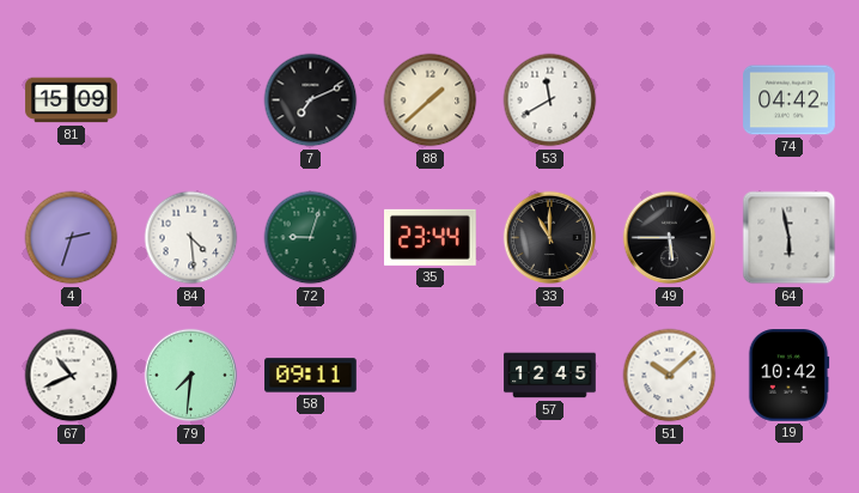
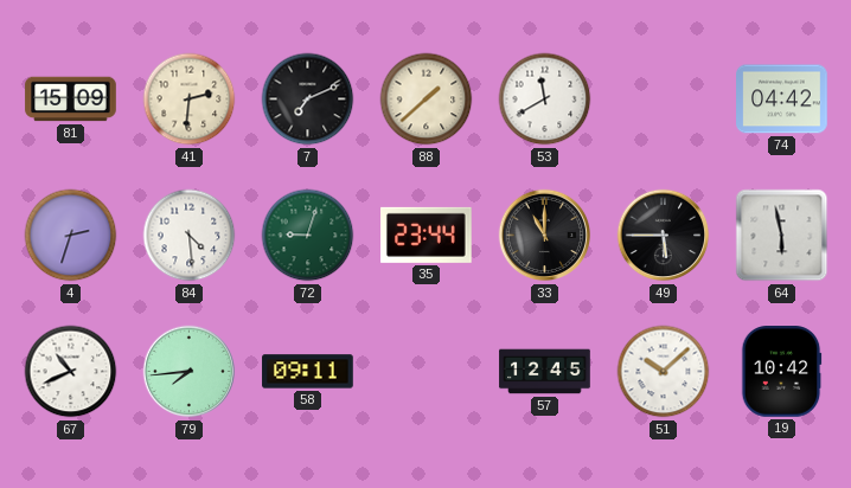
41: none -> 2:31 (190, 99)
79: 7:31 -> 7:44 (190, 372)
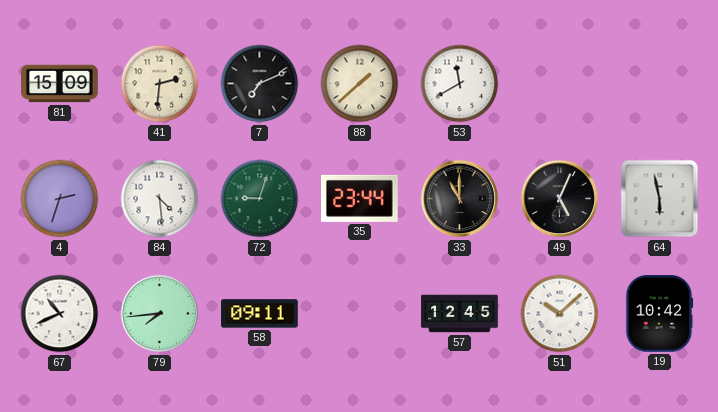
74: 04:42 -> none (782, 99)
49: 5:45 -> 5:04 (560, 199)
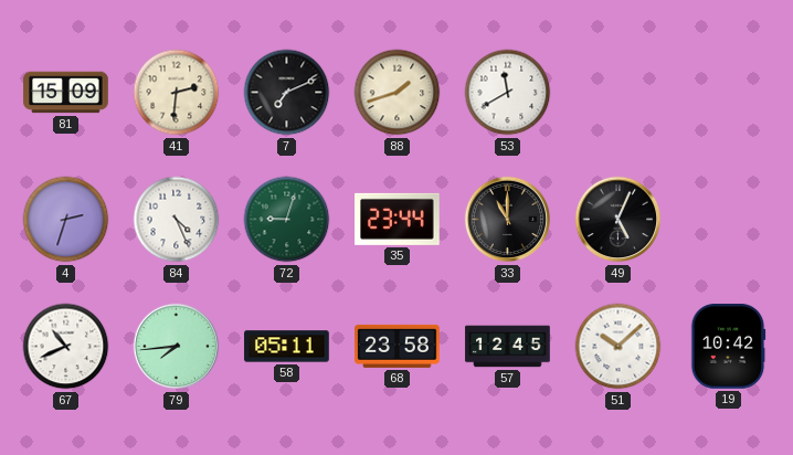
88: 1:38 -> 1:42 (398, 93)
84: 4:29 -> 4:26 (177, 220)
64: 5:58 -> none (660, 199)
58: 09:11 -> 05:11 (287, 347)
68: none -> 23:58 (398, 346)
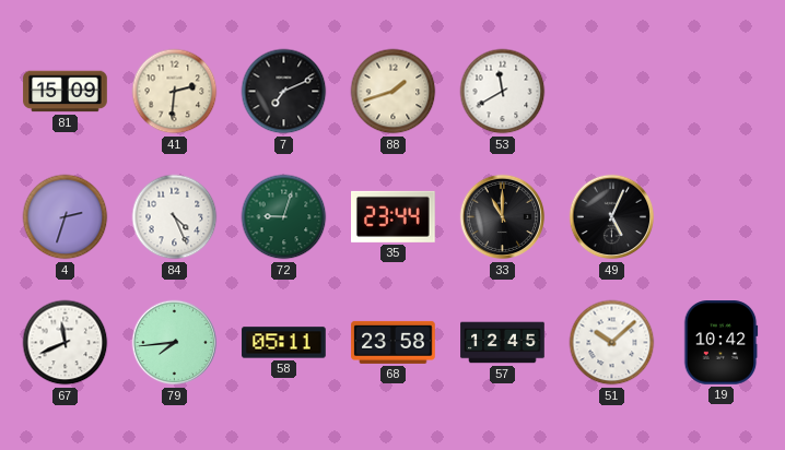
67: 10:41 -> 11:41 (66, 343)
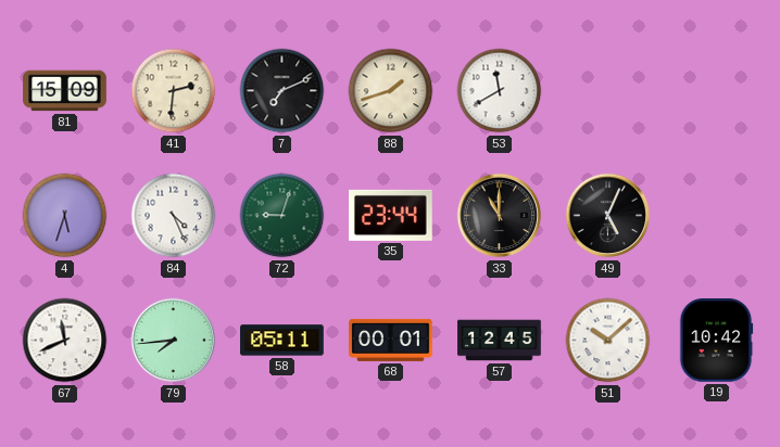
4: 2:33 -> 5:33 (65, 216)
68: 23:58 -> 00:01 (391, 340)
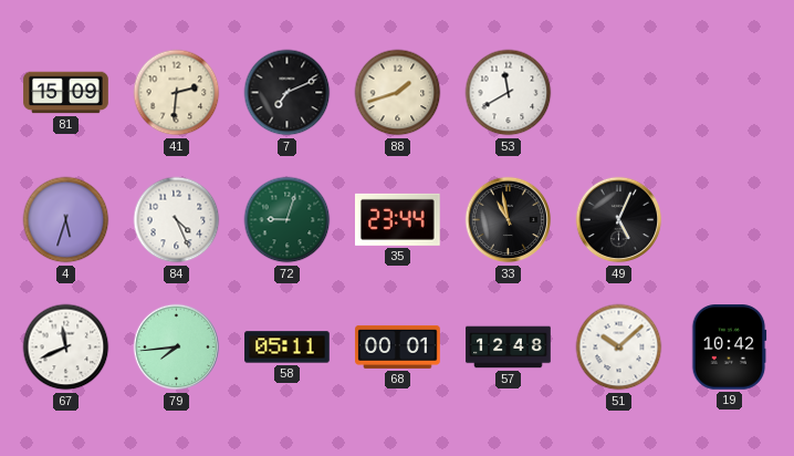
33: 11:00 -> 10:58 (509, 220)
57: 12:45 -> 12:48 (509, 348)
